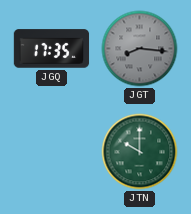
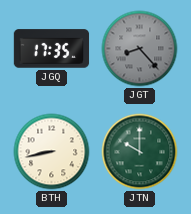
JGT: 8:16 -> 8:23 (140, 49)
BTH: none -> 8:43 (52, 152)
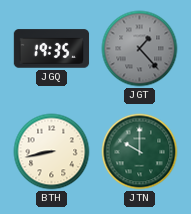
JGQ: 17:35 -> 19:35 (52, 49)
JGT: 8:23 -> 1:23 (140, 49)
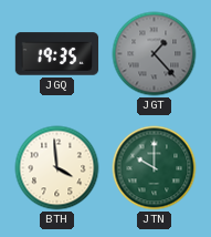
BTH: 8:43 -> 3:59 (57, 168)
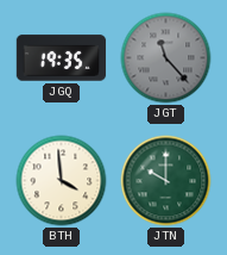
JGT: 1:23 -> 11:23 (166, 58)
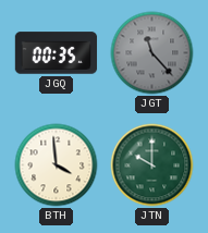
JGQ: 19:35 -> 00:35 (57, 53)
